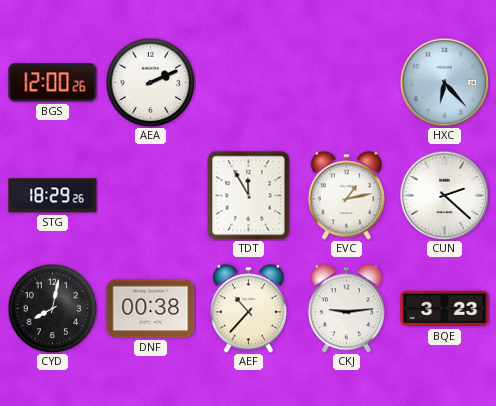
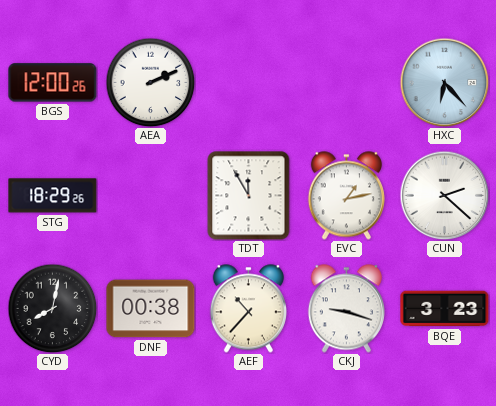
CKJ: 9:14 -> 9:18 (346, 309)
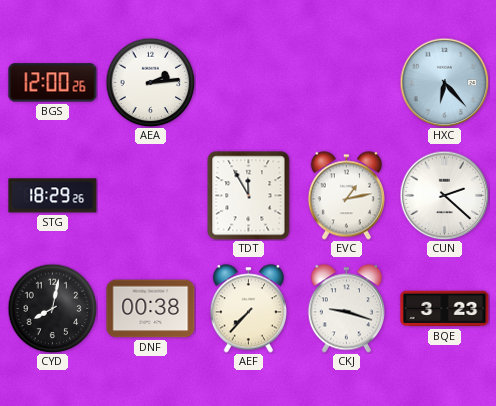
AEA: 2:11 -> 2:14 (150, 82)
AEF: 10:37 -> 7:37 (248, 309)
